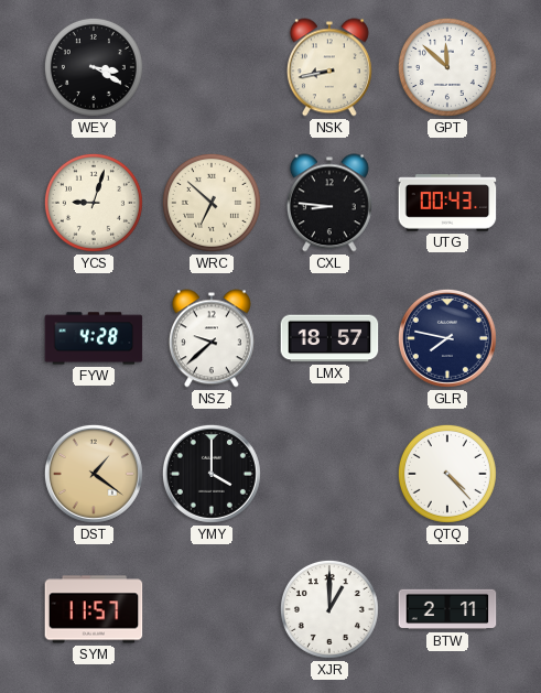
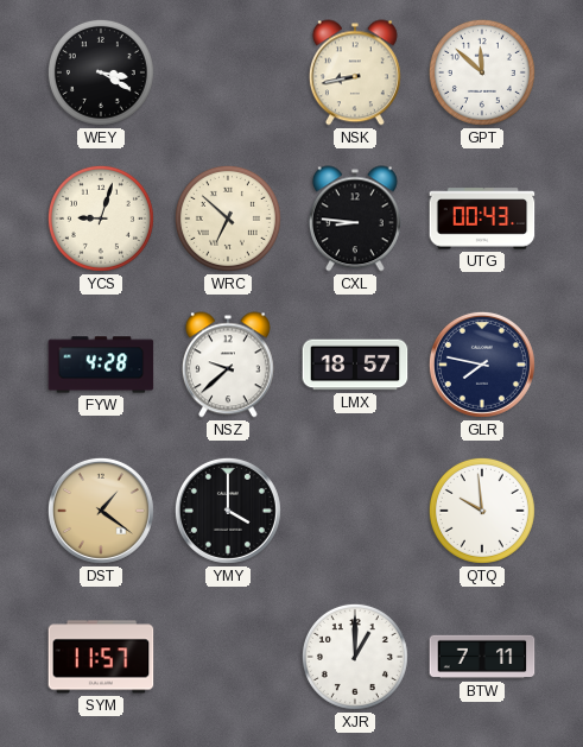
QTQ: 4:23 -> 9:59 (482, 511)
BTW: 2:11 -> 7:11 (482, 657)
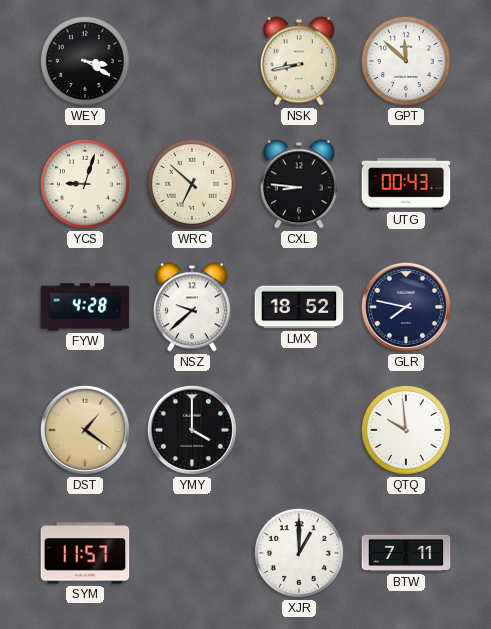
LMX: 18:57 -> 18:52 (299, 307)
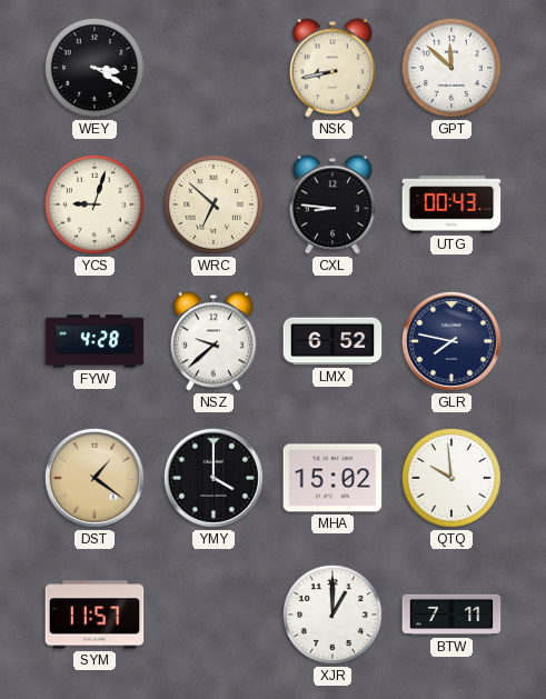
LMX: 18:52 -> 6:52 (332, 341)
MHA: none -> 15:02 (332, 478)
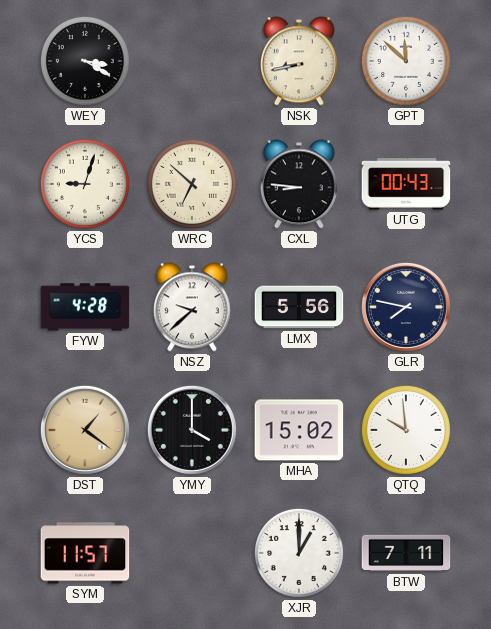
LMX: 6:52 -> 5:56 (299, 307)
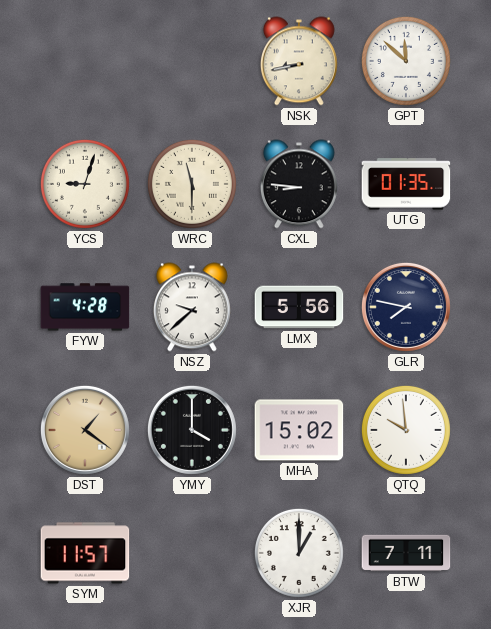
WEY: 3:20 -> none (85, 61)
WRC: 6:52 -> 11:30 (192, 184)
UTG: 00:43 -> 01:35 (406, 184)
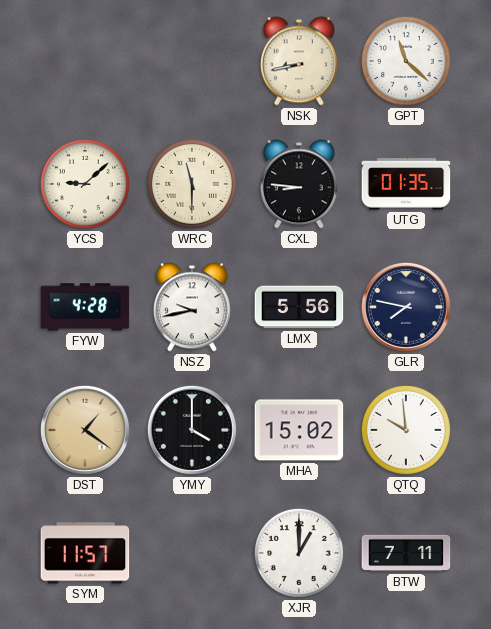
GPT: 11:52 -> 11:22 (406, 61)
YCS: 9:03 -> 9:08 (85, 184)
NSZ: 9:38 -> 9:43 (192, 307)
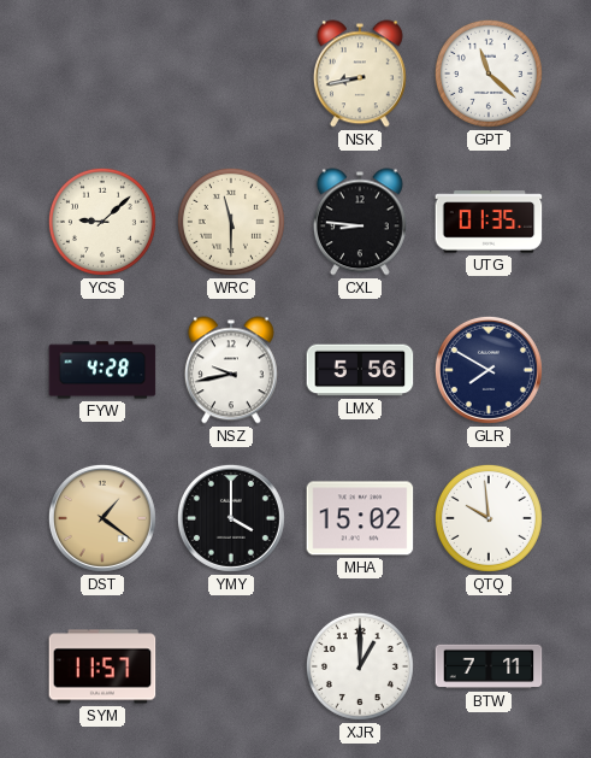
GLR: 7:47 -> 7:50 (489, 370)
